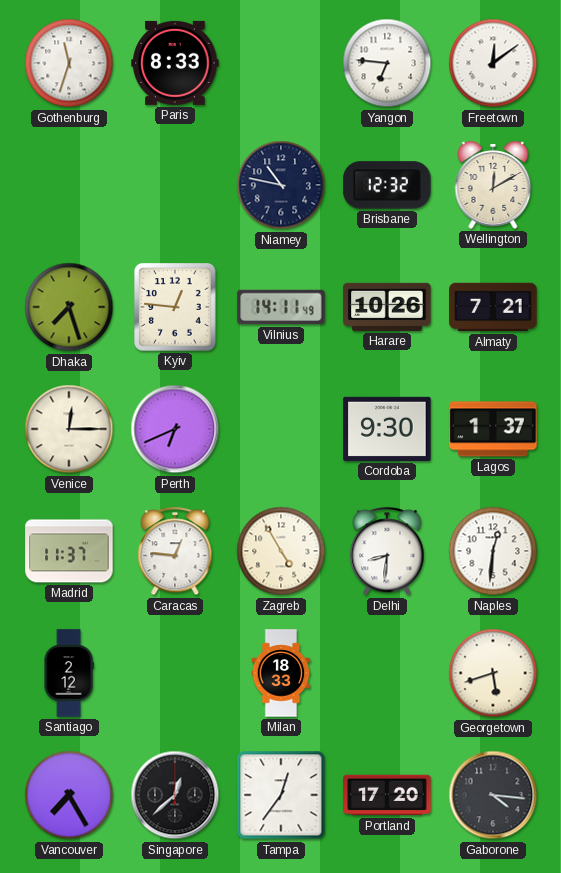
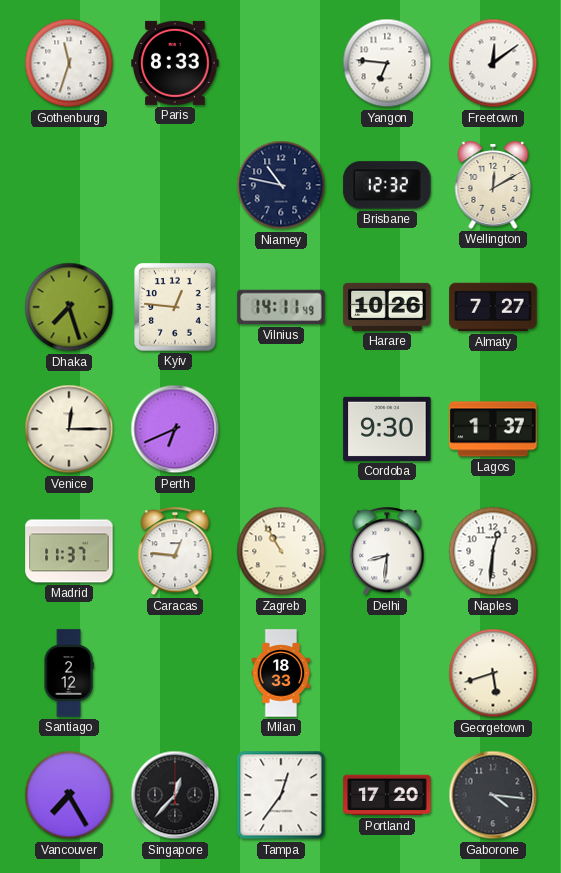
Almaty: 7:21 -> 7:27 (493, 307)
Zagreb: 4:55 -> 10:55 (281, 551)
Singapore: 12:38 -> 12:37 (175, 795)
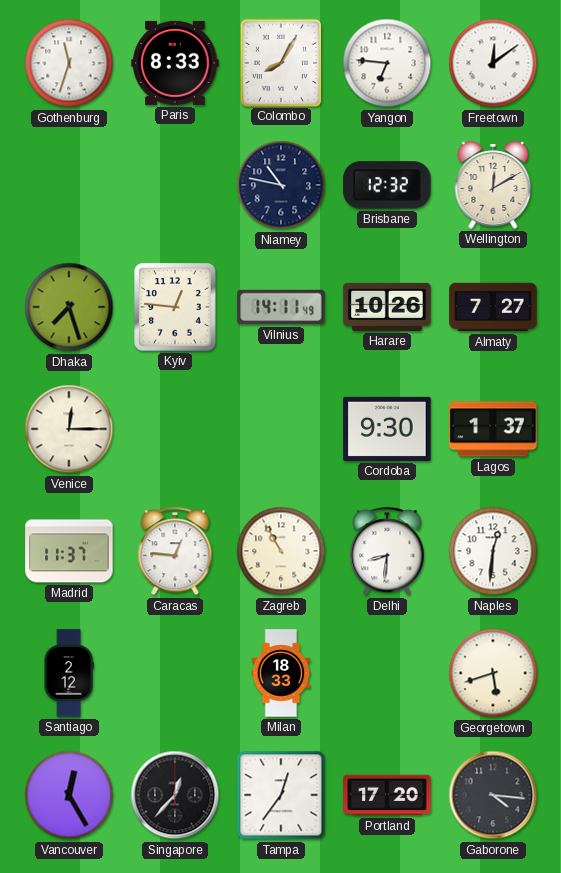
Colombo: none -> 8:05 (280, 62)
Perth: 6:41 -> none (175, 429)
Vancouver: 7:25 -> 12:25 (69, 795)
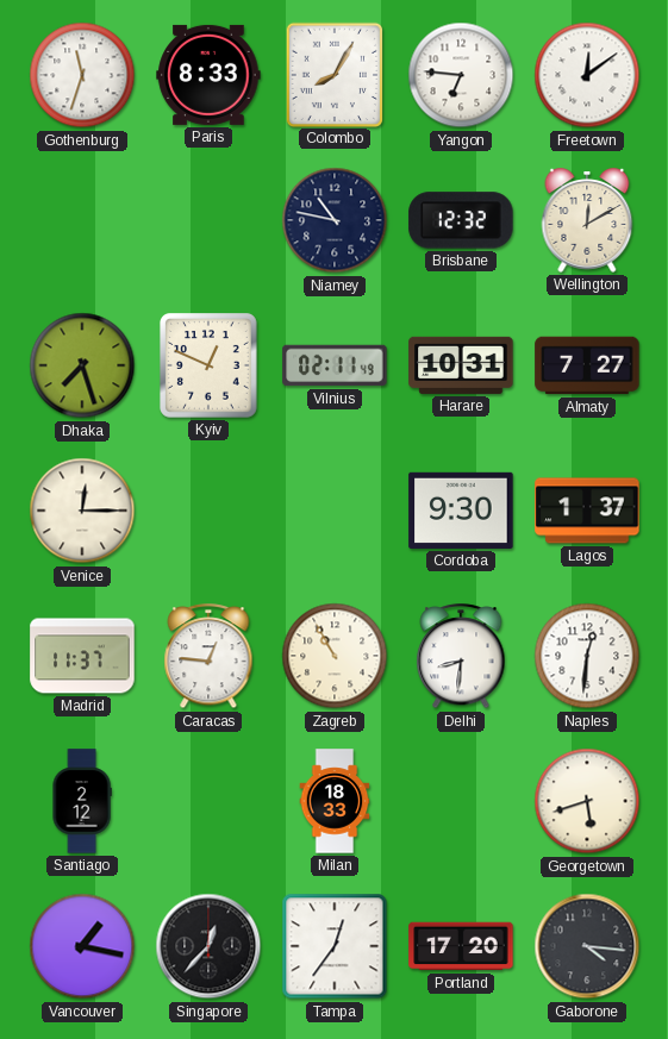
Kyiv: 12:46 -> 12:49 (210, 367)
Vilnius: 14:11 -> 02:11 (335, 365)
Harare: 10:26 -> 10:31 (461, 365)
Vancouver: 12:25 -> 1:17 (82, 946)
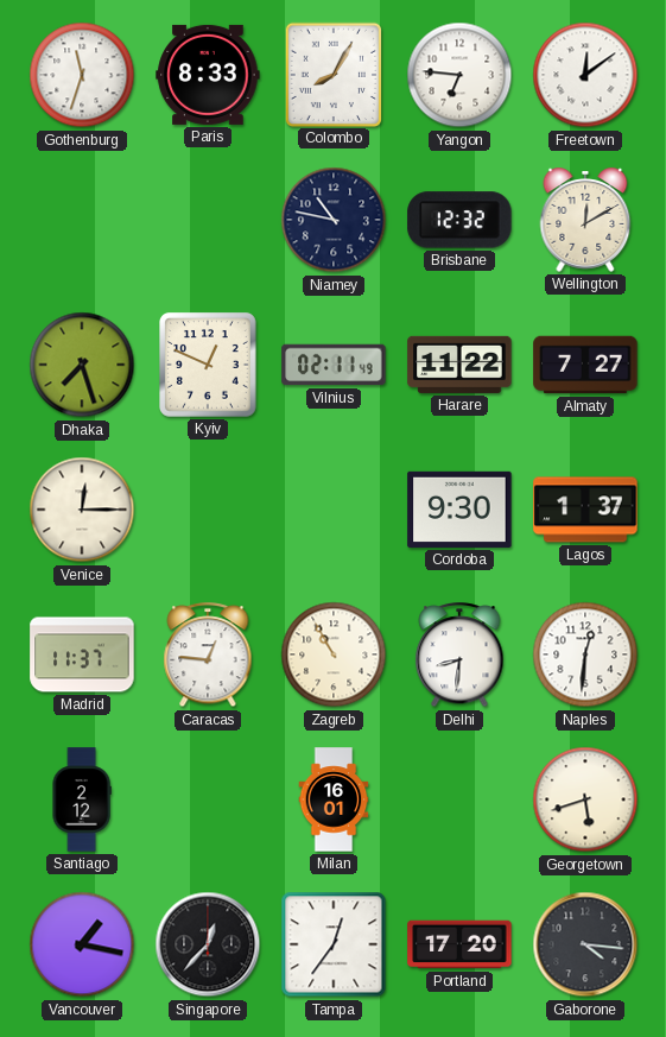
Harare: 10:31 -> 11:22 (459, 365)
Milan: 18:33 -> 16:01 (334, 799)
